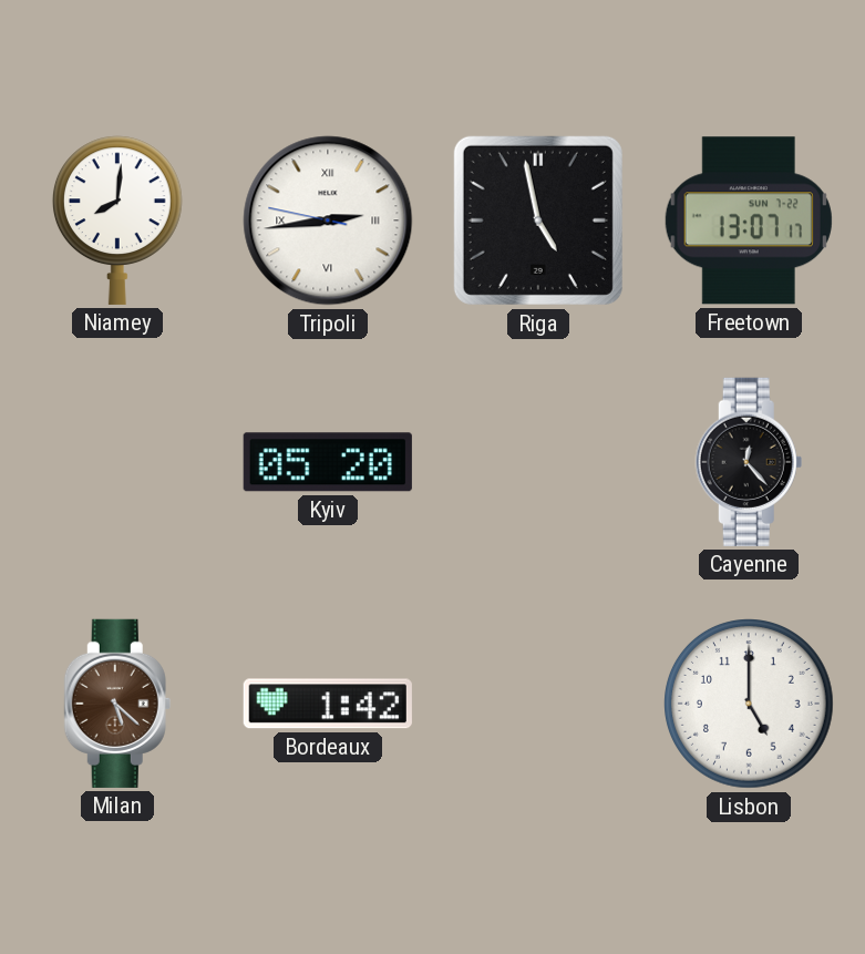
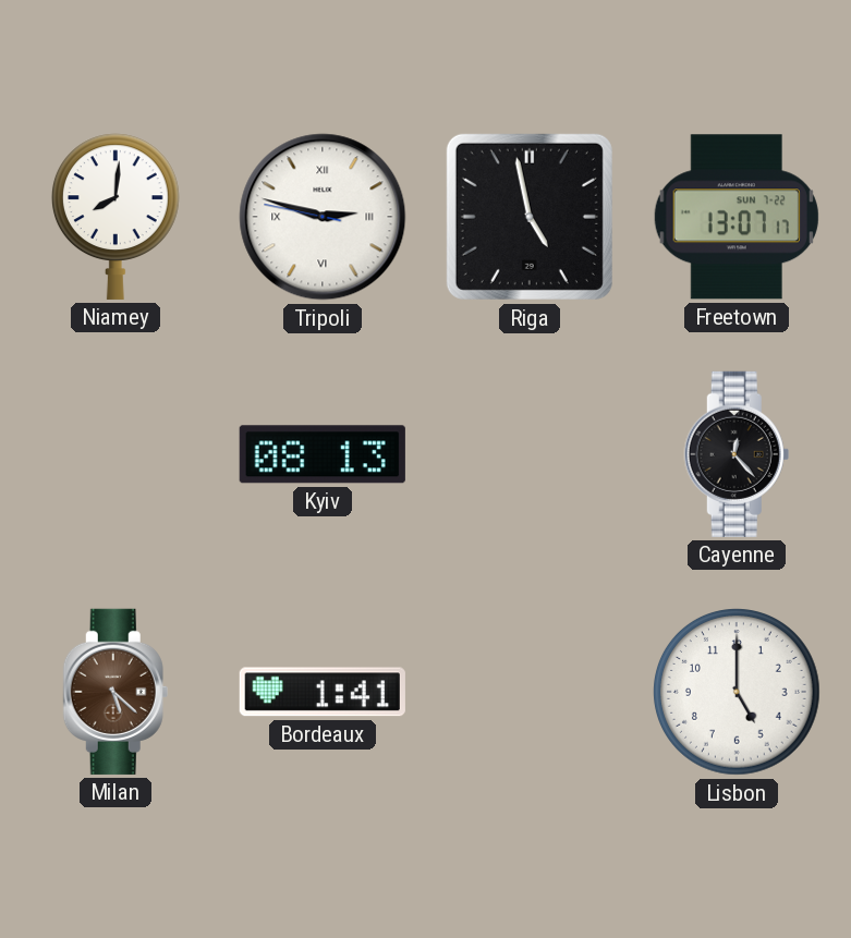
Tripoli: 2:43 -> 2:47 (323, 217)
Kyiv: 05:20 -> 08:13 (323, 454)
Bordeaux: 1:42 -> 1:41 (323, 692)
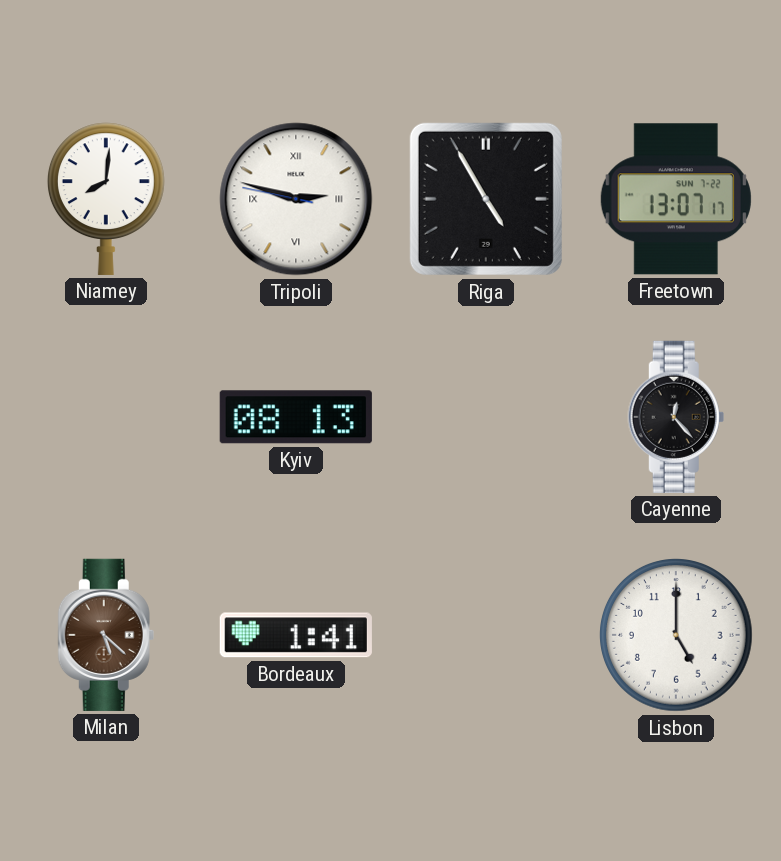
Riga: 4:58 -> 4:55 (486, 199)
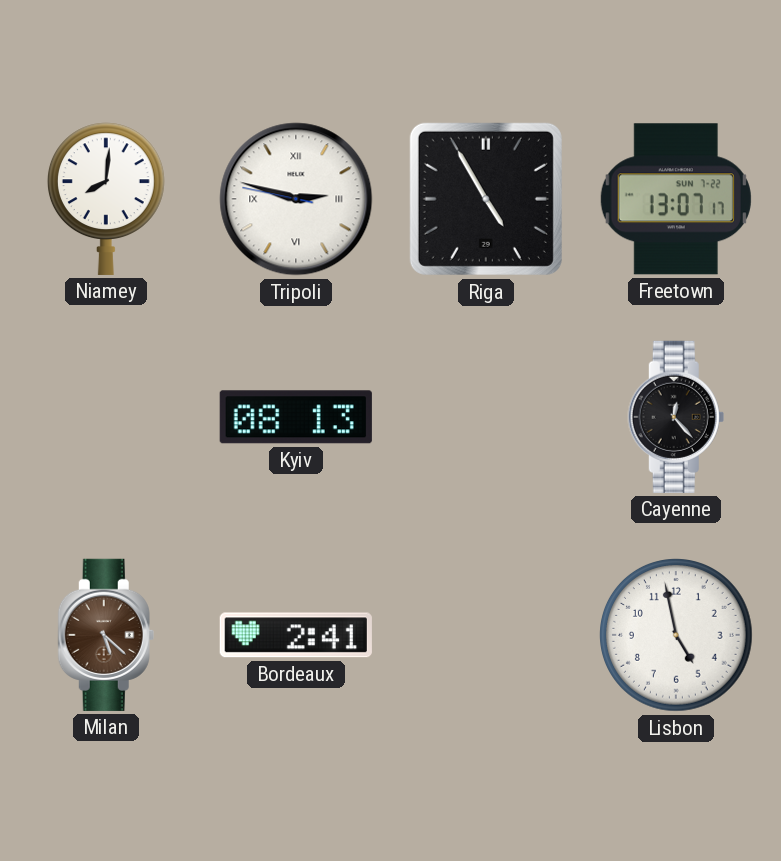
Bordeaux: 1:41 -> 2:41 (296, 635)
Lisbon: 5:00 -> 4:58 (677, 636)
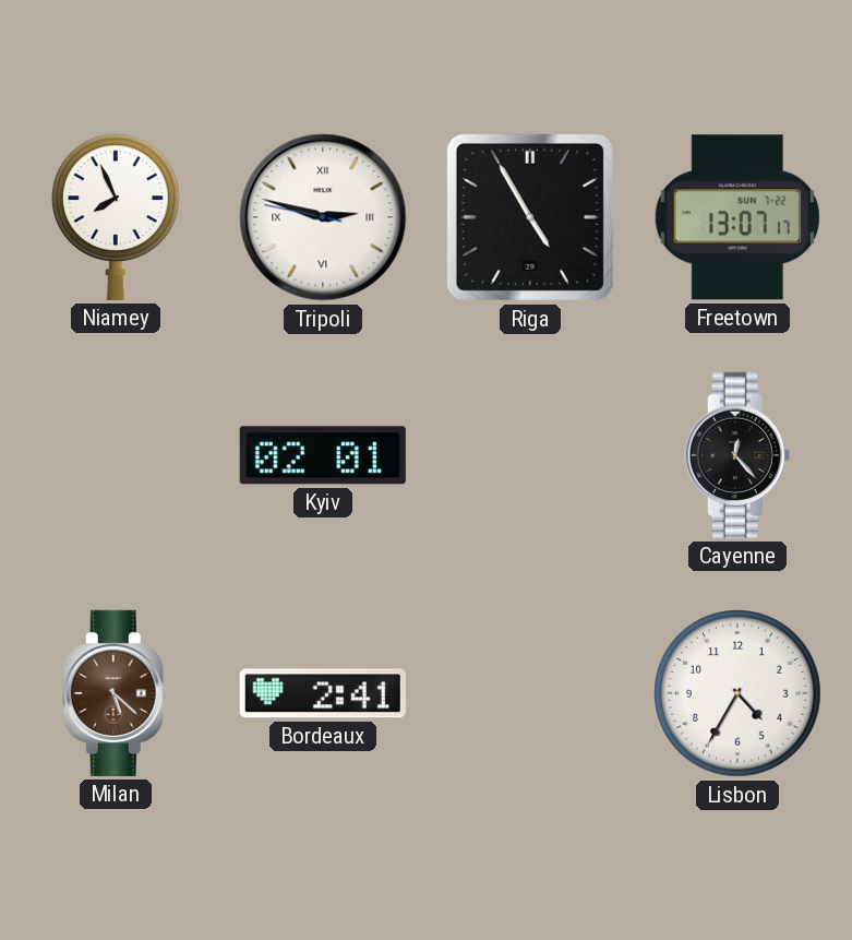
Niamey: 8:01 -> 7:56 (116, 217)
Kyiv: 08:13 -> 02:01 (323, 455)
Lisbon: 4:58 -> 4:35 (739, 694)
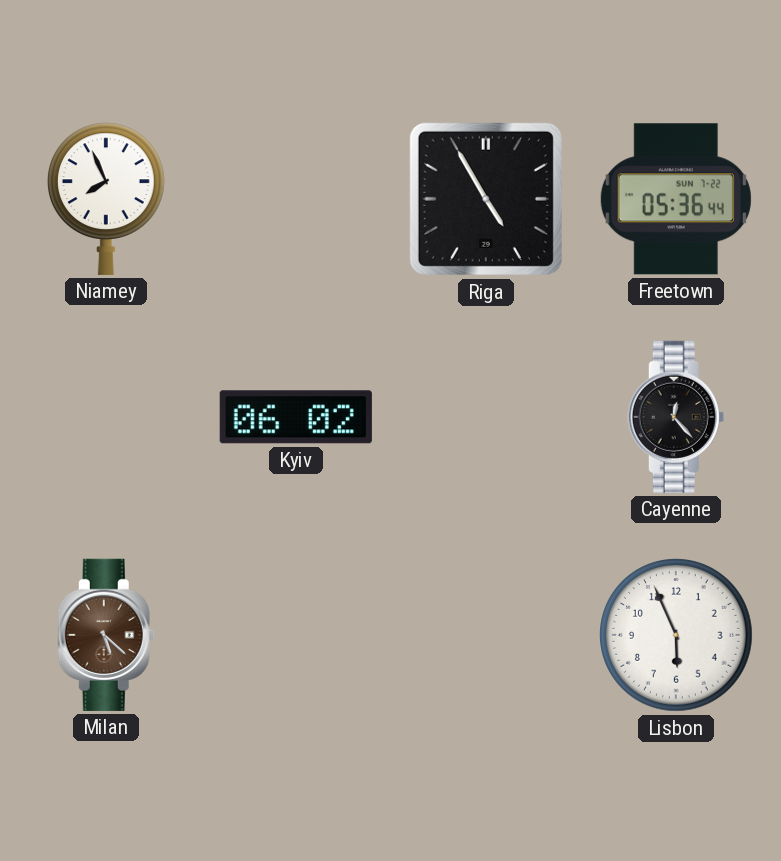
Tripoli: 2:47 -> none (323, 217)
Freetown: 13:07 -> 05:36 (676, 199)
Kyiv: 02:01 -> 06:02 (296, 417)
Bordeaux: 2:41 -> none (323, 693)
Lisbon: 4:35 -> 5:56 (677, 636)
